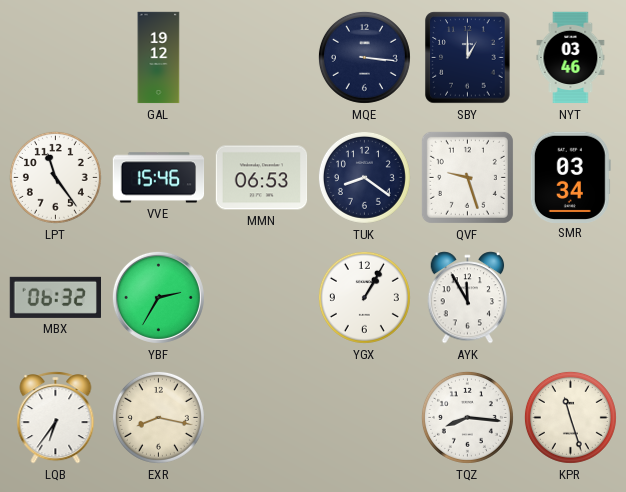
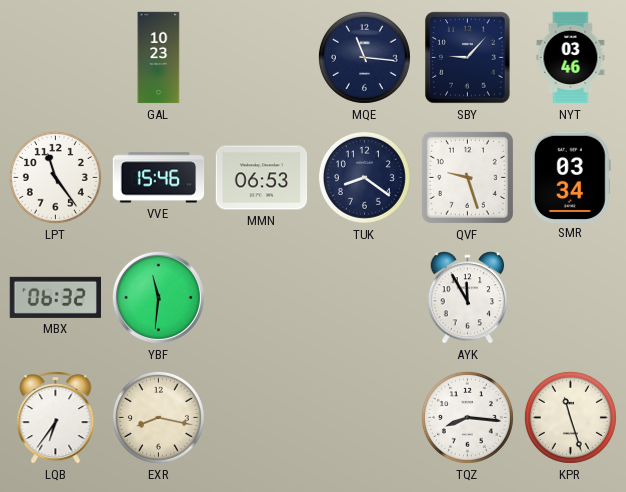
GAL: 19:12 -> 10:23 (159, 58)
MQE: 3:16 -> 11:16 (364, 57)
SBY: 1:00 -> 9:07 (468, 58)
YBF: 2:35 -> 11:31 (158, 297)
YGX: 1:05 -> none (364, 297)
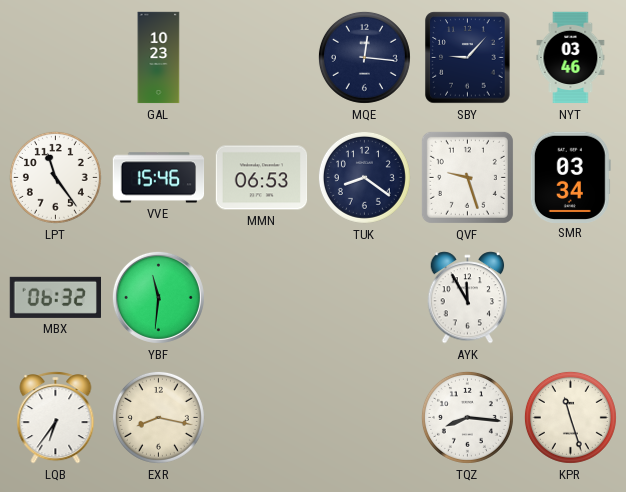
MQE: 11:16 -> 12:16 (364, 57)
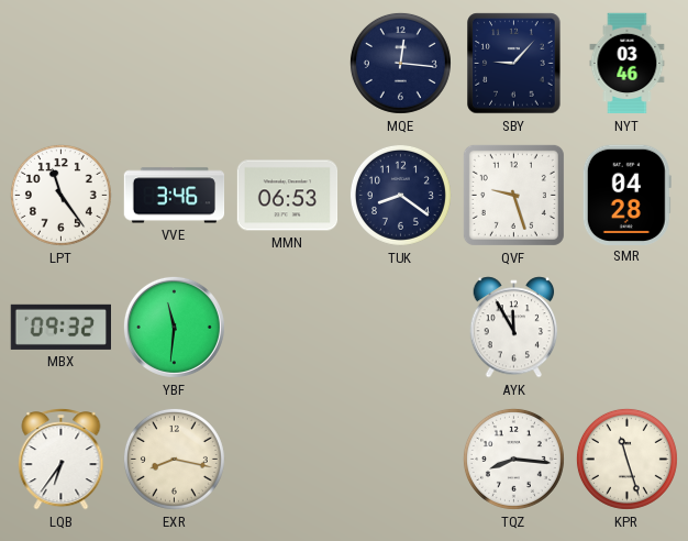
GAL: 10:23 -> none (159, 58)
VVE: 15:46 -> 3:46 (175, 196)
SMR: 03:34 -> 04:28 (626, 195)
MBX: 06:32 -> 09:32 (60, 327)
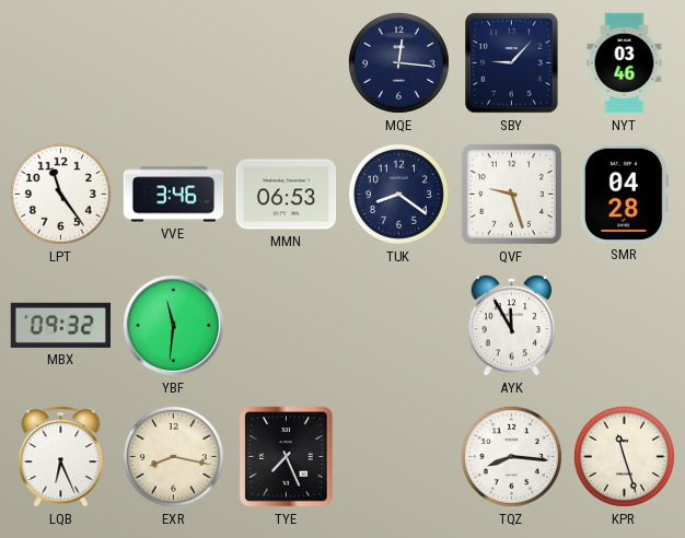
LQB: 6:36 -> 6:26 (61, 457)
TYE: none -> 7:26 (287, 457)
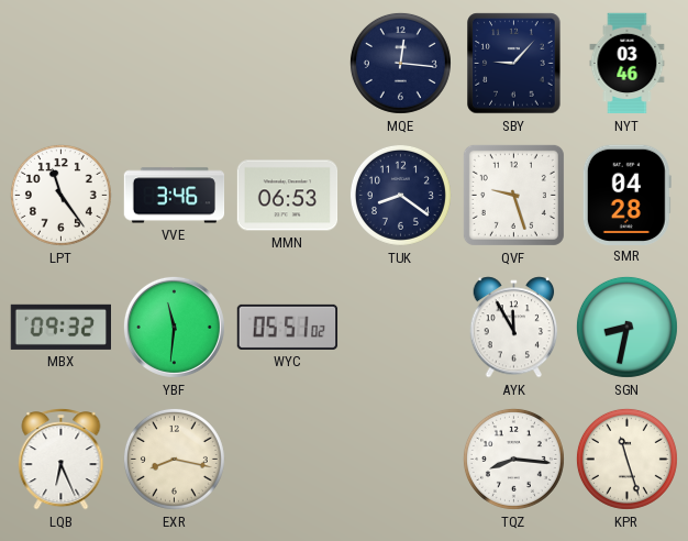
WYC: none -> 05:51 (288, 327)
SGN: none -> 8:32 (626, 327)
TYE: 7:26 -> none (287, 457)
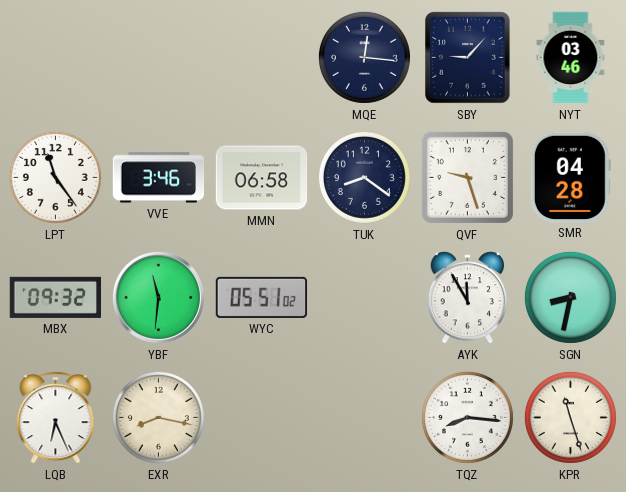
MMN: 06:53 -> 06:58 (262, 178)
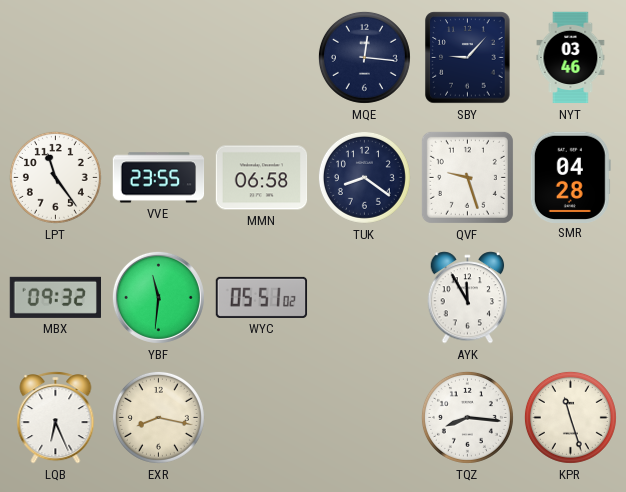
VVE: 3:46 -> 23:55 (159, 178)
SGN: 8:32 -> none (570, 297)
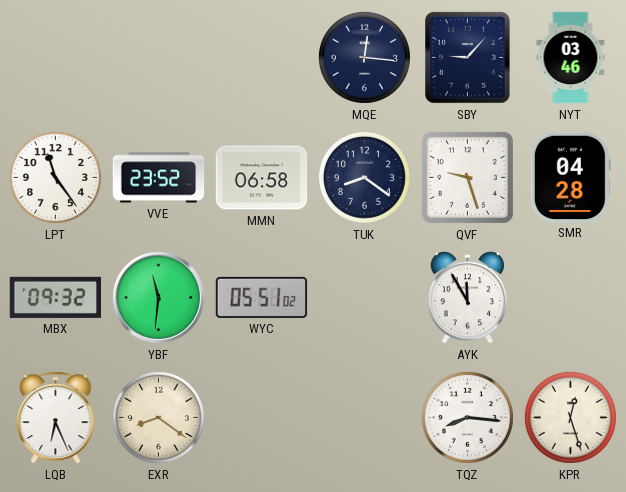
VVE: 23:55 -> 23:52 (159, 178)
EXR: 8:17 -> 8:21 (158, 417)
KPR: 11:27 -> 12:27 (570, 417)
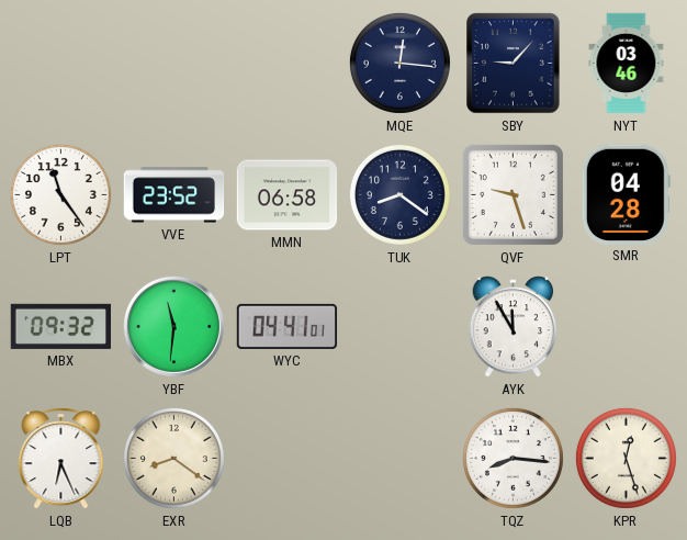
WYC: 05:51 -> 04:41 (288, 326)
